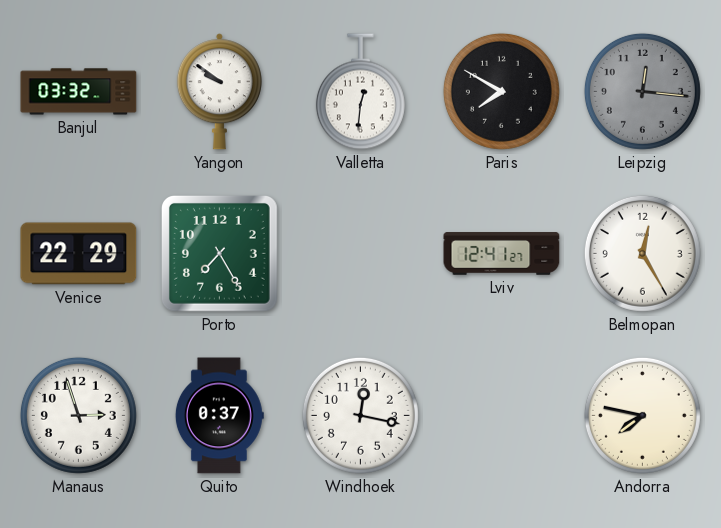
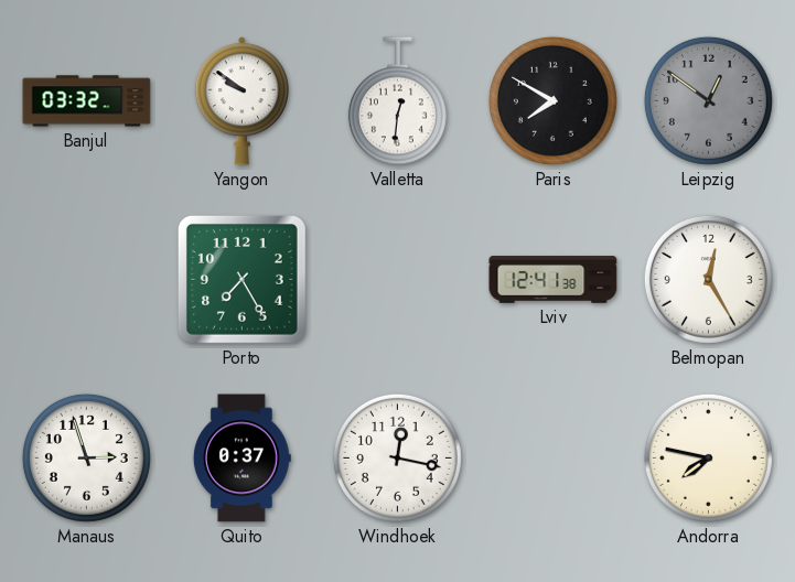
Leipzig: 12:16 -> 12:51 (708, 100)
Venice: 22:29 -> none (79, 254)
Lviv: 12:41:27 -> 12:41:38 (554, 280)
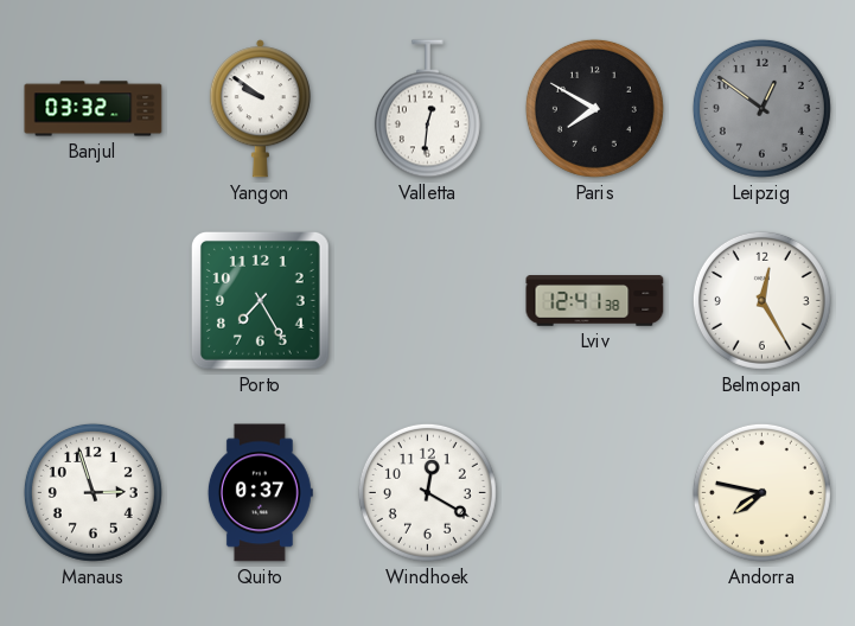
Windhoek: 12:17 -> 12:20 (427, 492)
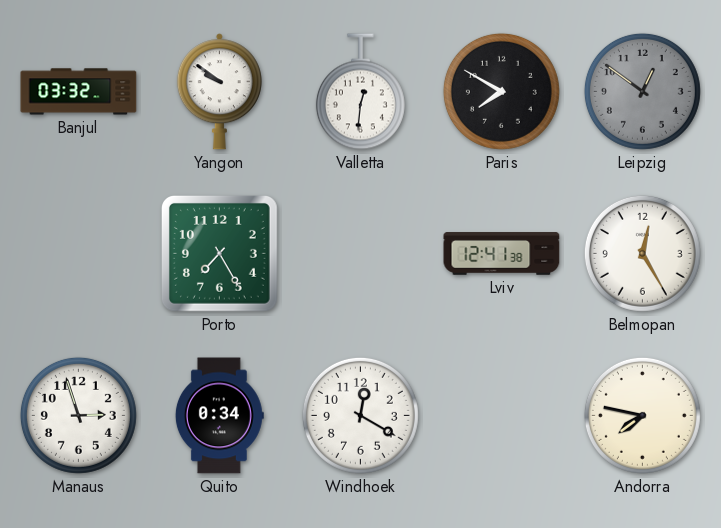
Quito: 0:37 -> 0:34 (219, 416)
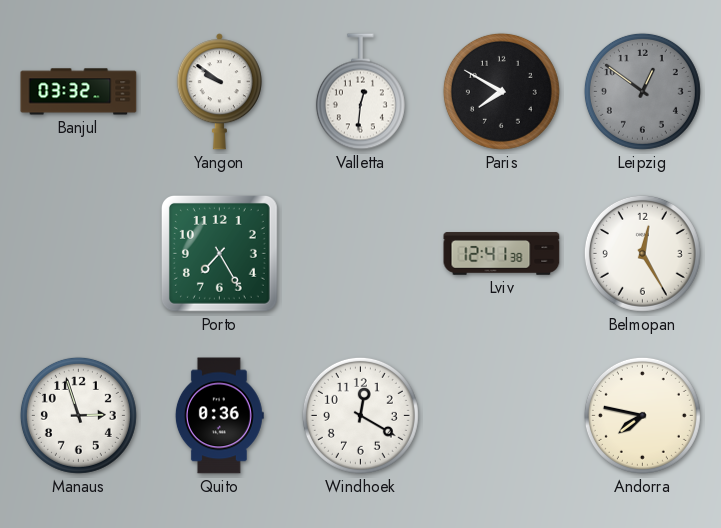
Quito: 0:34 -> 0:36 (219, 416)
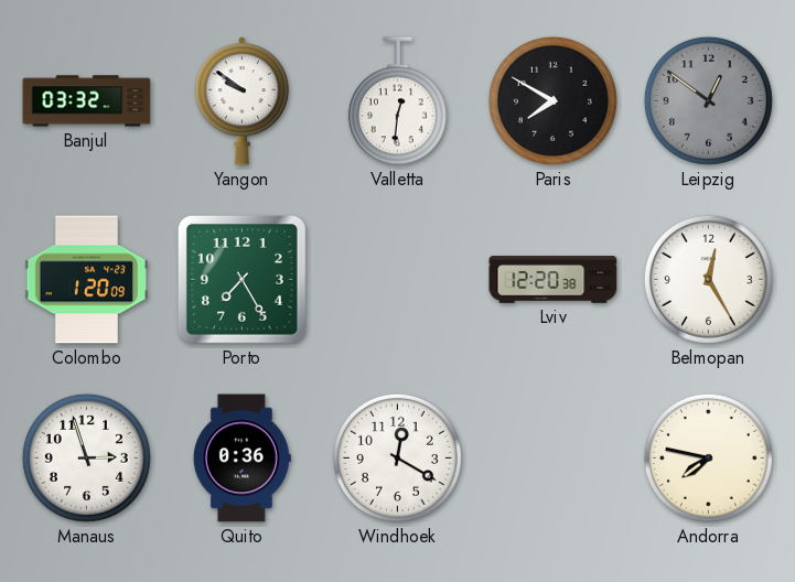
Colombo: none -> 1:20 (86, 280)
Lviv: 12:41 -> 12:20 (554, 280)
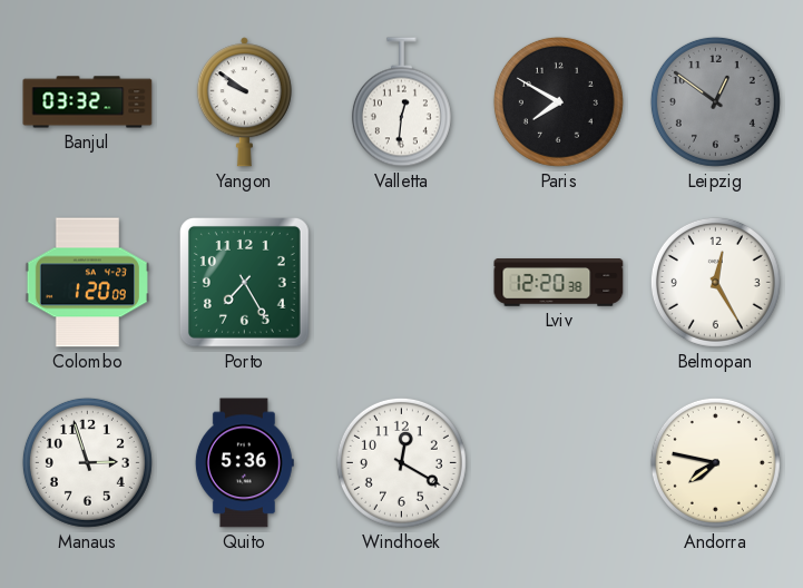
Quito: 0:36 -> 5:36 (244, 463)
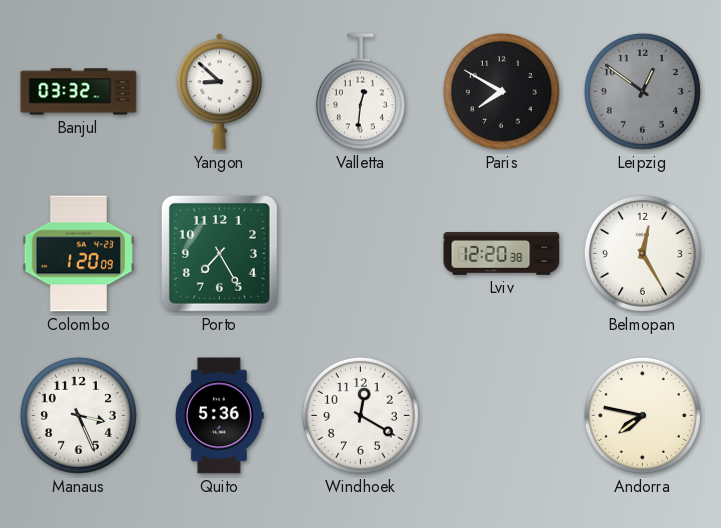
Yangon: 9:51 -> 8:52 (219, 92)
Manaus: 2:57 -> 3:26 (78, 415)
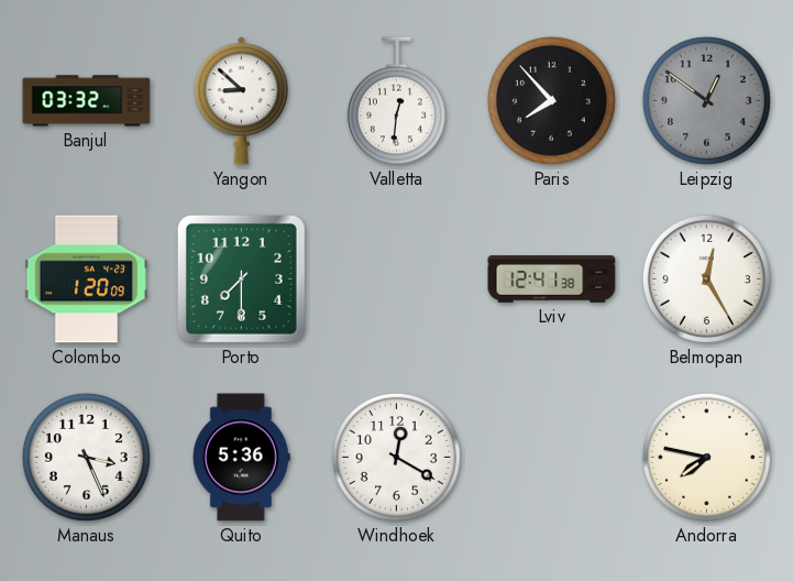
Paris: 7:50 -> 7:53 (551, 100)
Porto: 7:25 -> 7:30 (241, 278)
Lviv: 12:20 -> 12:41 (552, 279)
